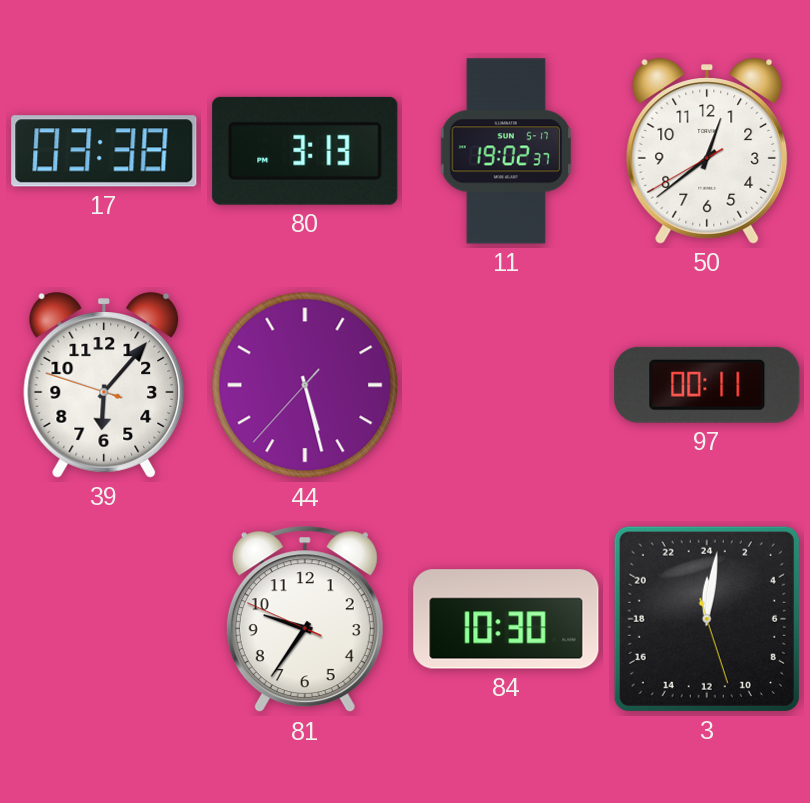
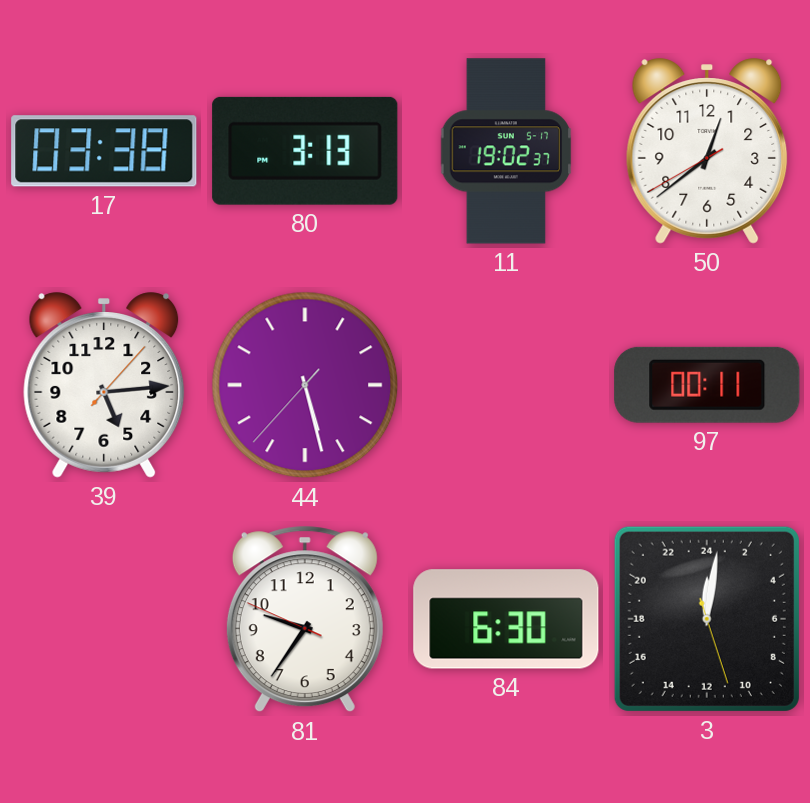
39: 6:06 -> 5:14 (104, 385)
84: 10:30 -> 6:30 (506, 619)
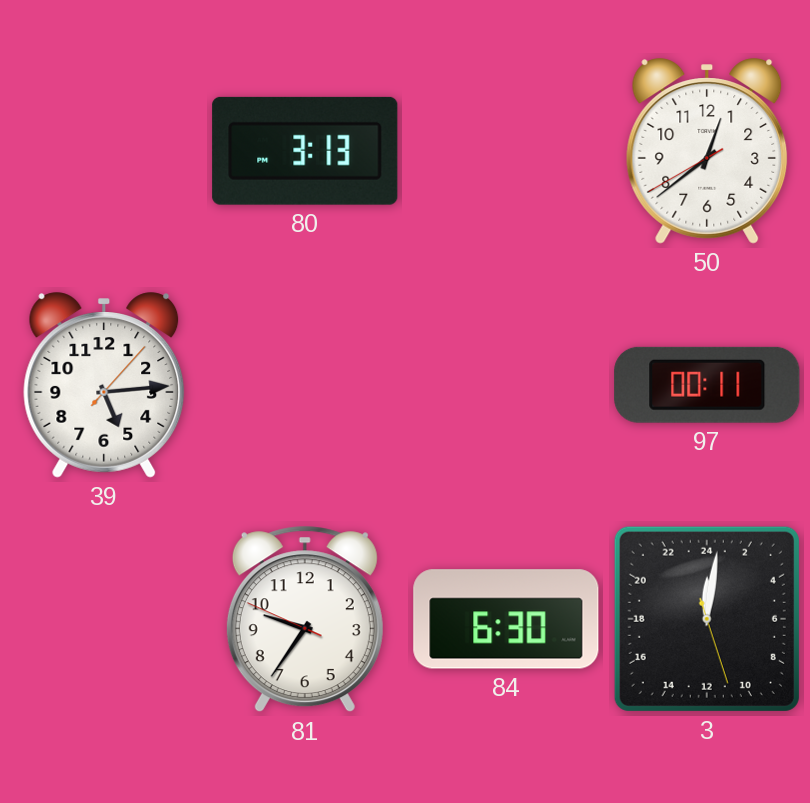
17: 03:38 -> none (104, 151)
11: 19:02 -> none (506, 151)
44: 5:27 -> none (305, 385)
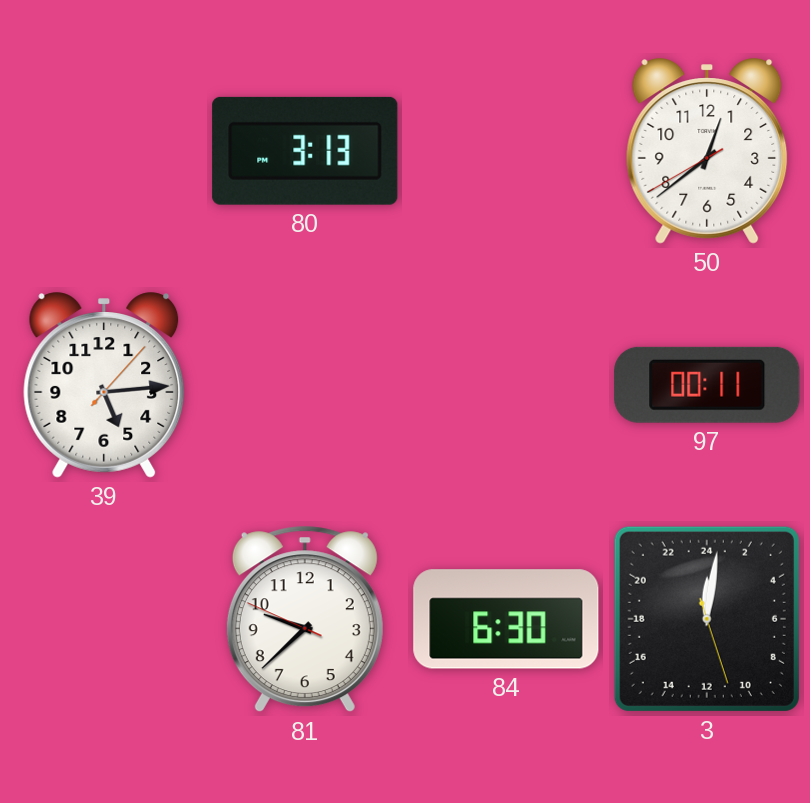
81: 9:35 -> 9:37 (305, 619)
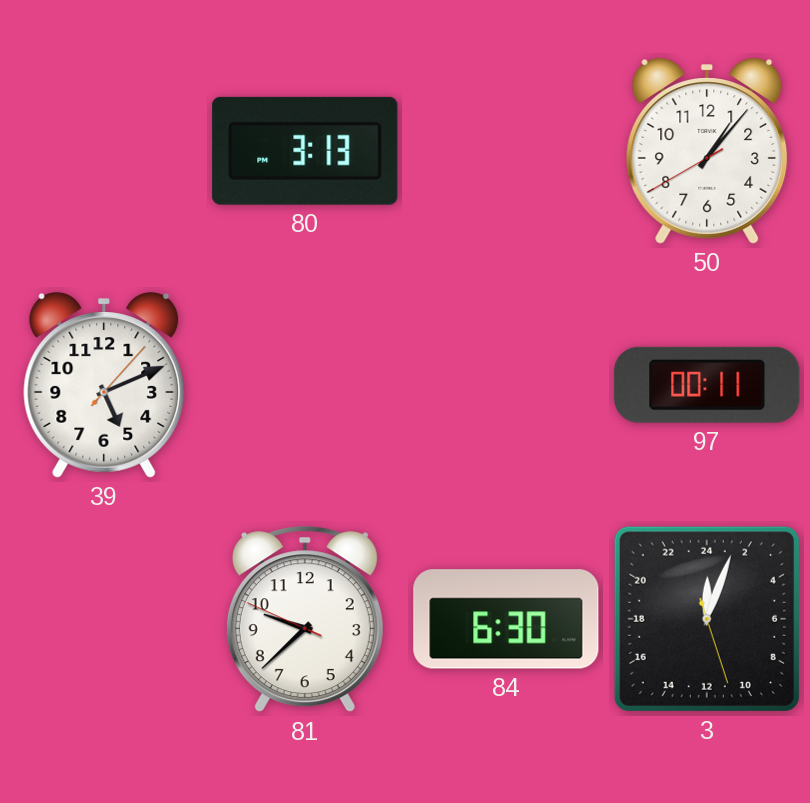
50: 12:38 -> 1:06 (707, 151)
39: 5:14 -> 5:11 (104, 385)
3: 0:01 -> 0:03 (707, 619)
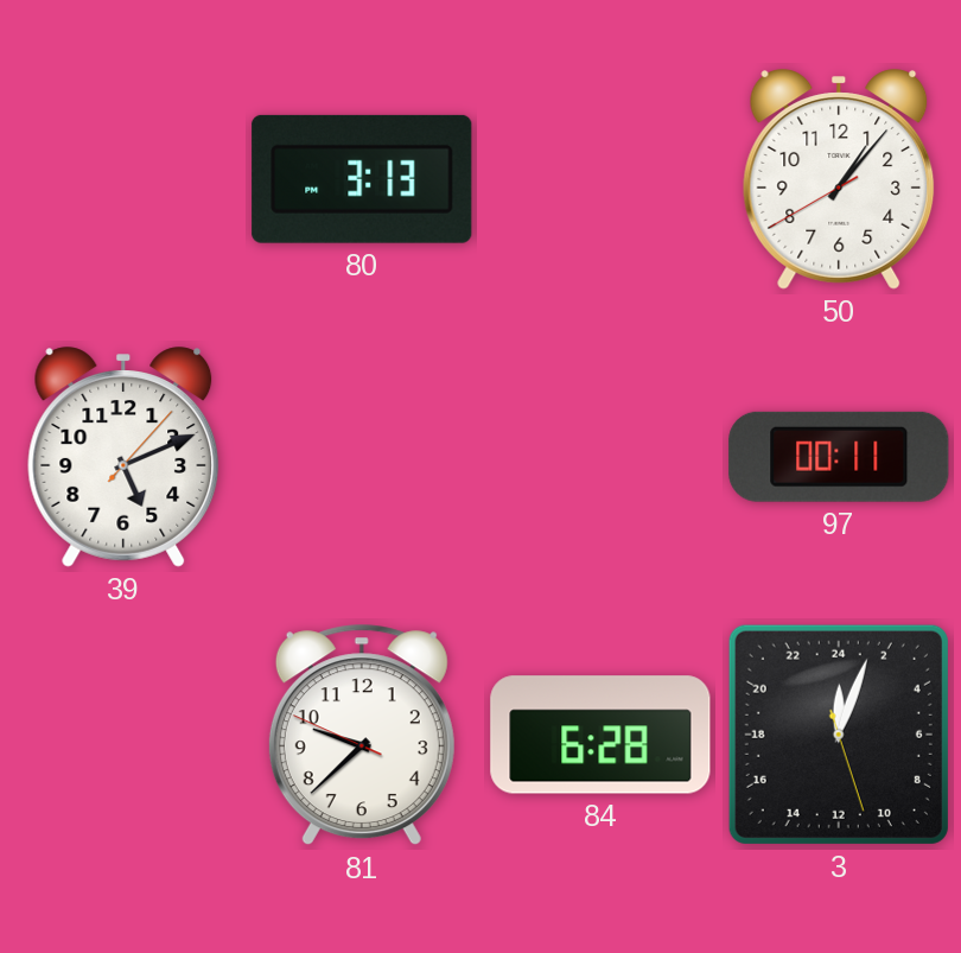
84: 6:30 -> 6:28 (600, 735)
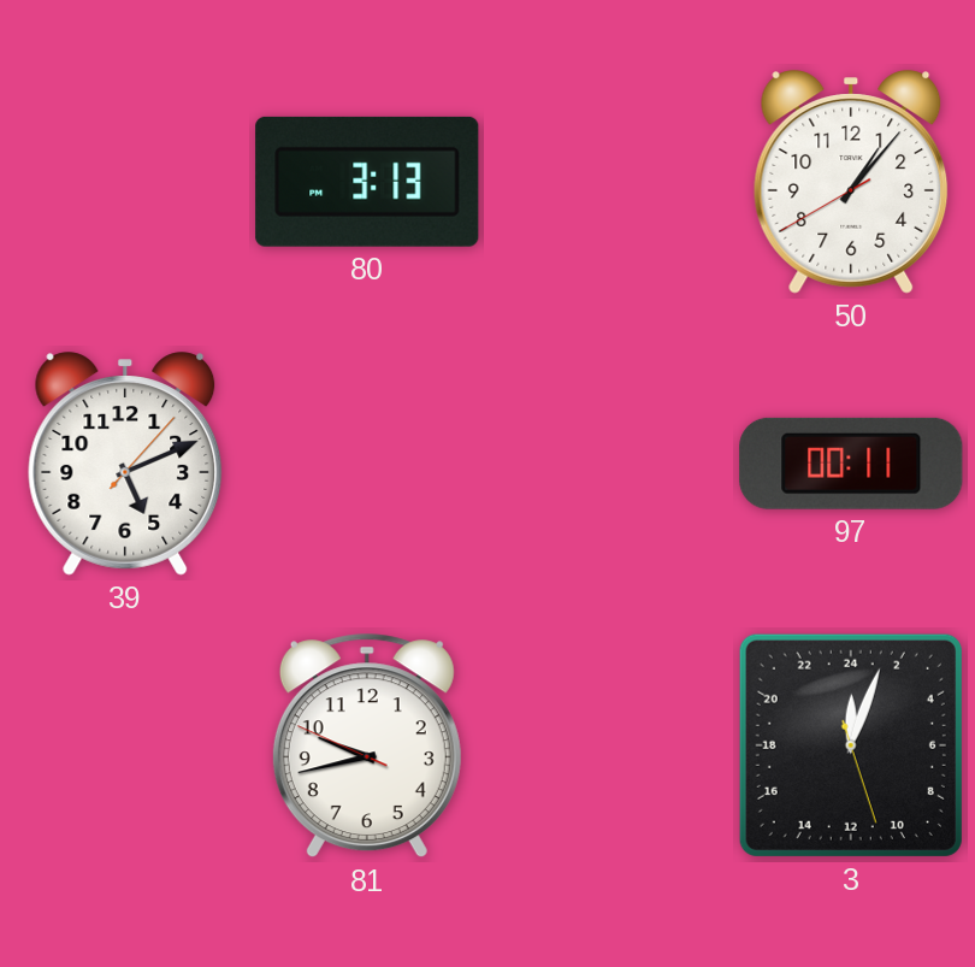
81: 9:37 -> 9:42 (367, 745)
84: 6:28 -> none (600, 735)
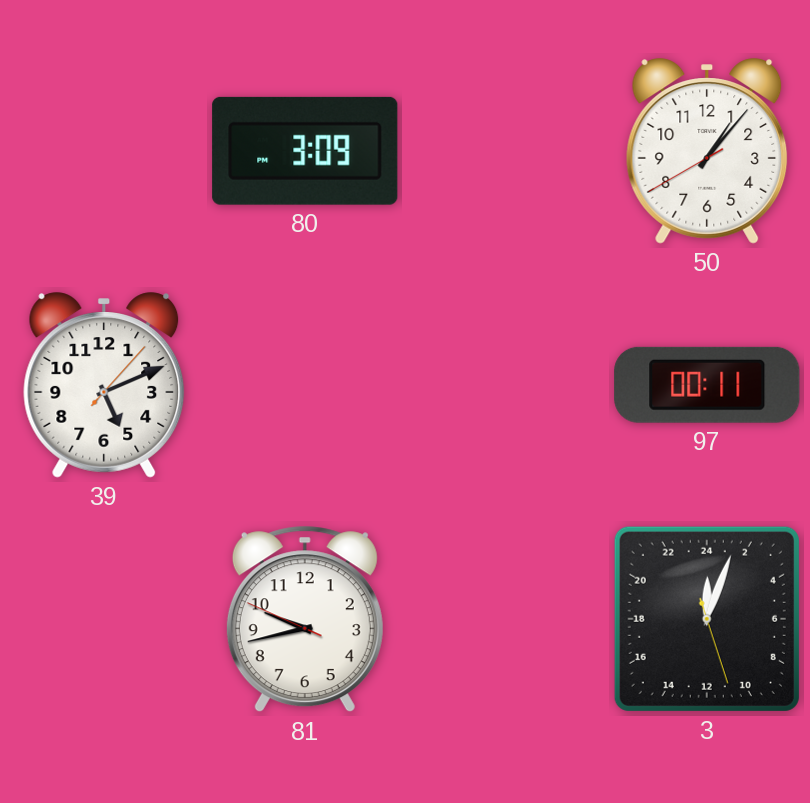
80: 3:13 -> 3:09 (305, 151)
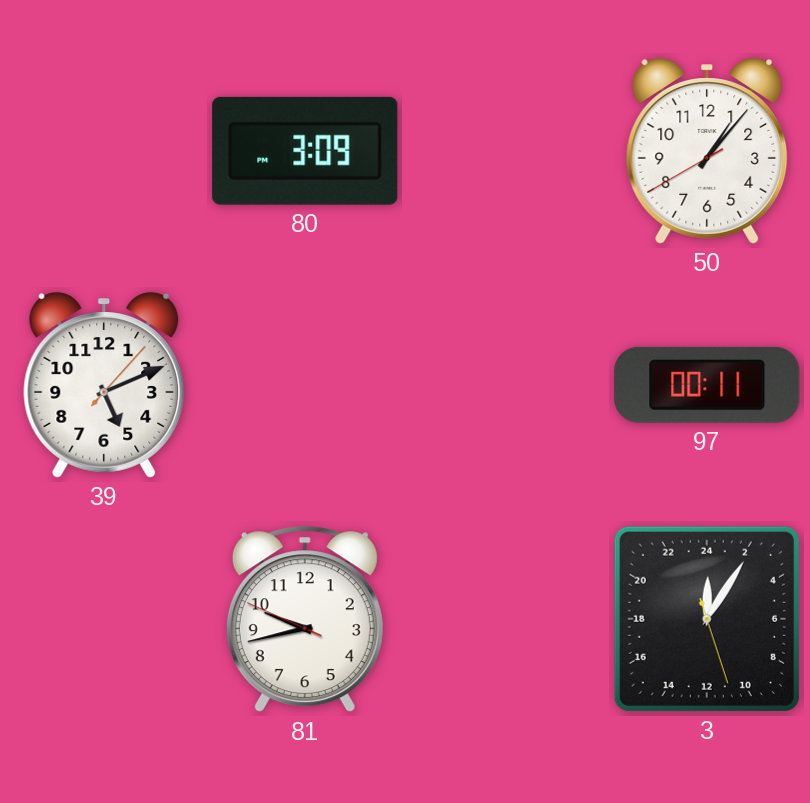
3: 0:03 -> 0:05 (707, 619)
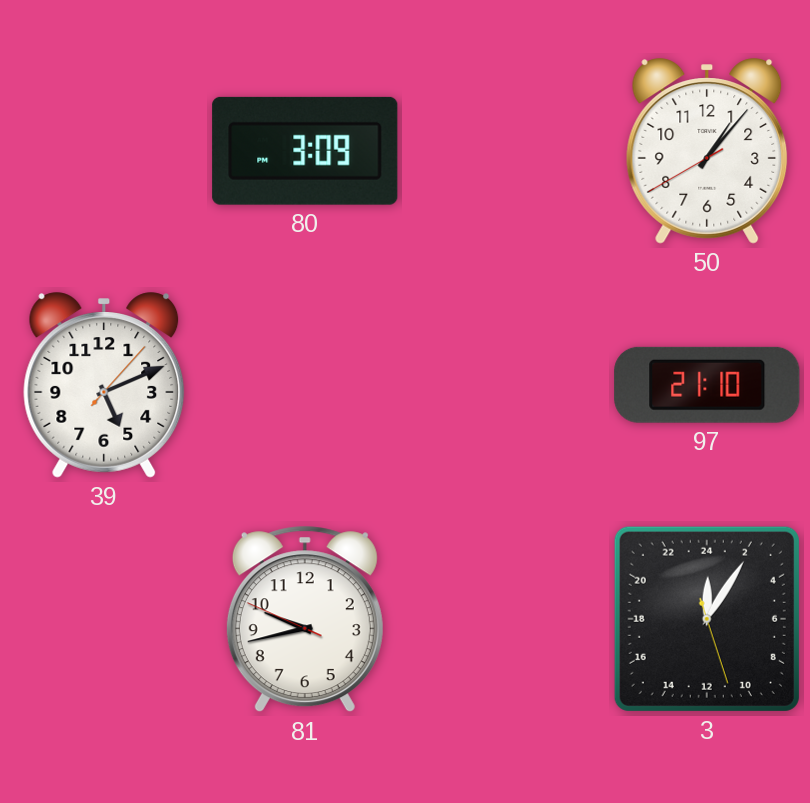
97: 00:11 -> 21:10 (707, 385)
